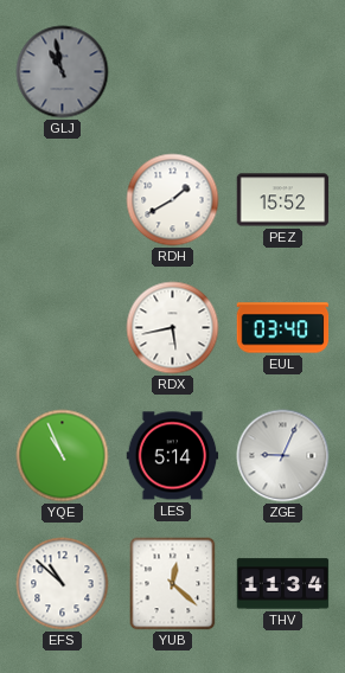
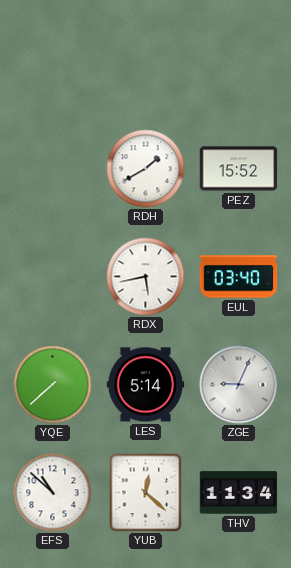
GLJ: 10:58 -> none (63, 72)
YQE: 10:56 -> 7:38 (53, 385)
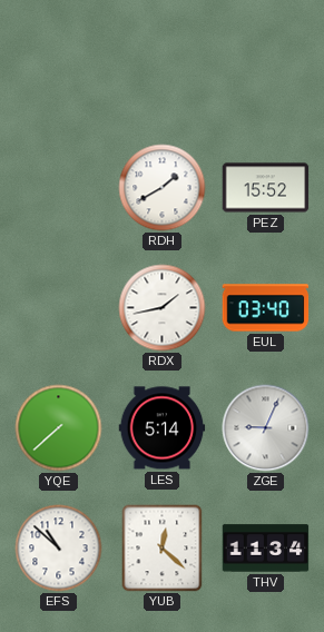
RDX: 5:43 -> 1:43 (163, 308)
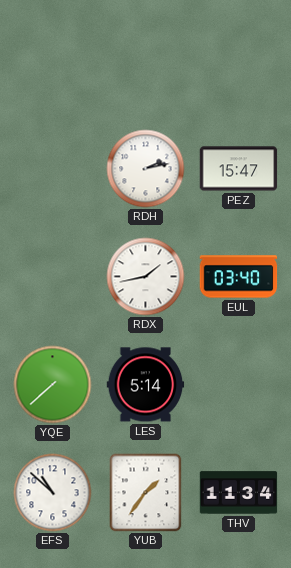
RDH: 1:40 -> 2:13 (146, 169)
PEZ: 15:52 -> 15:47 (239, 169)
ZGE: 9:04 -> none (266, 428)
YUB: 12:22 -> 1:36 (146, 493)
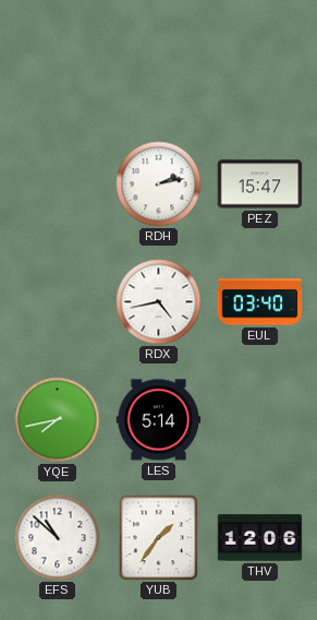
RDX: 1:43 -> 4:43 (159, 302)
YQE: 7:38 -> 7:43 (58, 420)
THV: 11:34 -> 12:06 (260, 538)
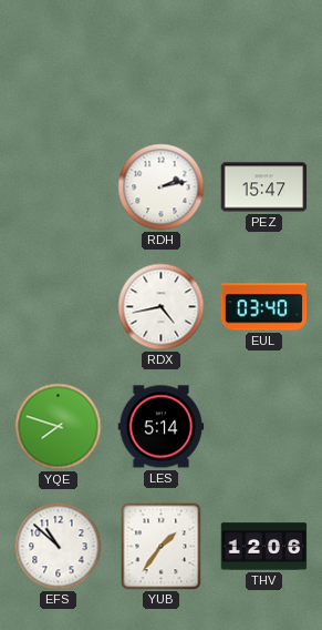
YQE: 7:43 -> 7:48 (59, 427)
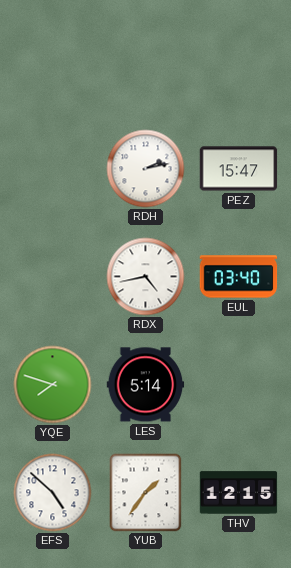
EFS: 10:52 -> 4:52 (53, 493)
THV: 12:06 -> 12:15 (239, 493)
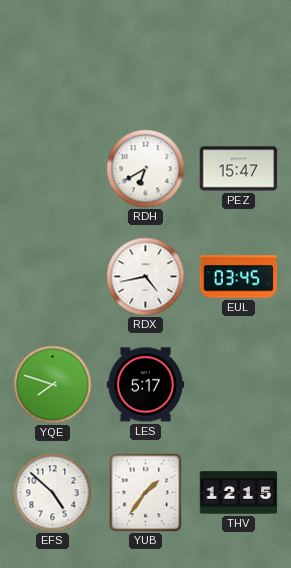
RDH: 2:13 -> 6:40 (146, 169)
EUL: 03:40 -> 03:45 (239, 277)
LES: 5:14 -> 5:17 (146, 385)
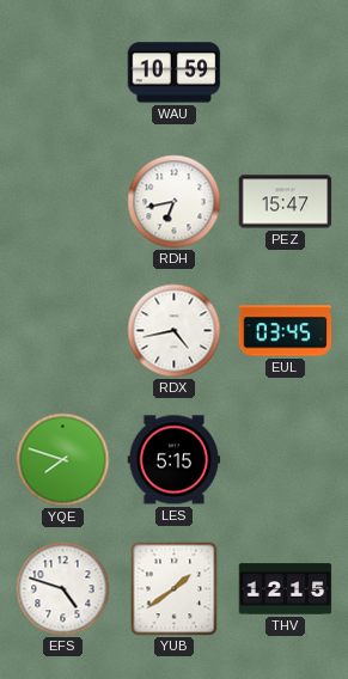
WAU: none -> 10:59 (175, 73)
RDH: 6:40 -> 6:43 (175, 202)
LES: 5:17 -> 5:15 (175, 460)
EFS: 4:52 -> 4:48 (63, 589)
YUB: 1:36 -> 1:39 (175, 589)
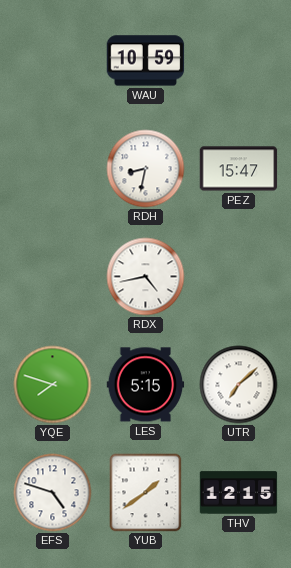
RDH: 6:43 -> 8:32 (146, 169)
EUL: 03:45 -> none (286, 331)
UTR: none -> 7:08 (239, 385)
